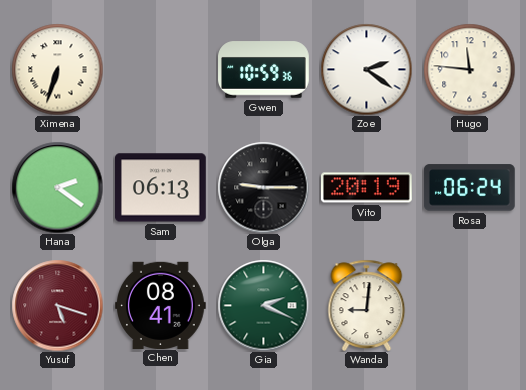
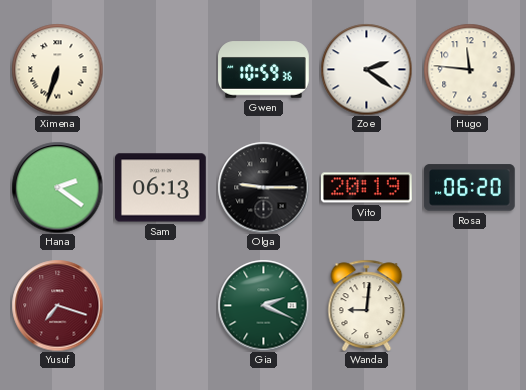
Rosa: 06:24 -> 06:20 (470, 188)
Yusuf: 5:18 -> 7:18 (57, 305)
Chen: 08:41 -> none (161, 305)
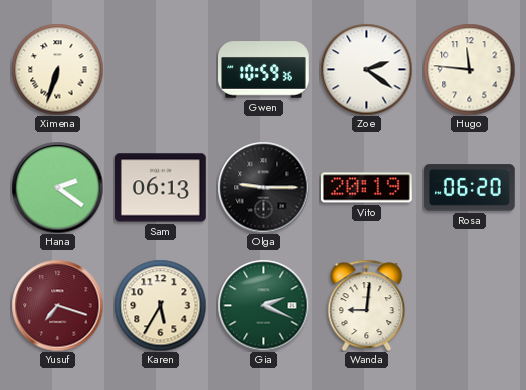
Karen: none -> 5:35 (160, 305)
